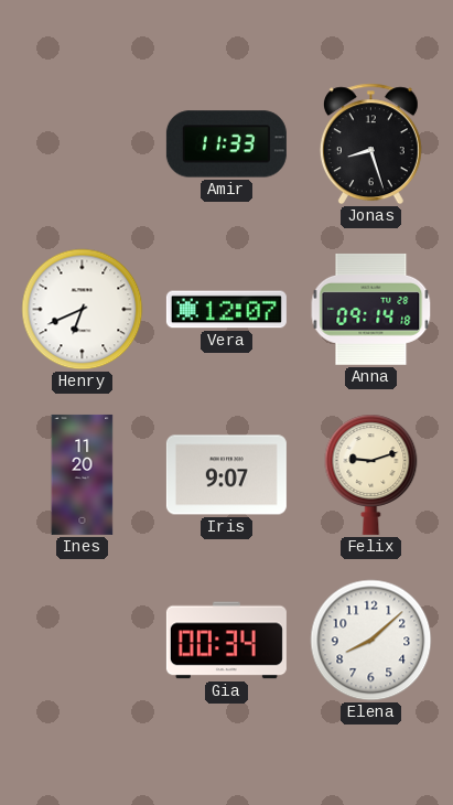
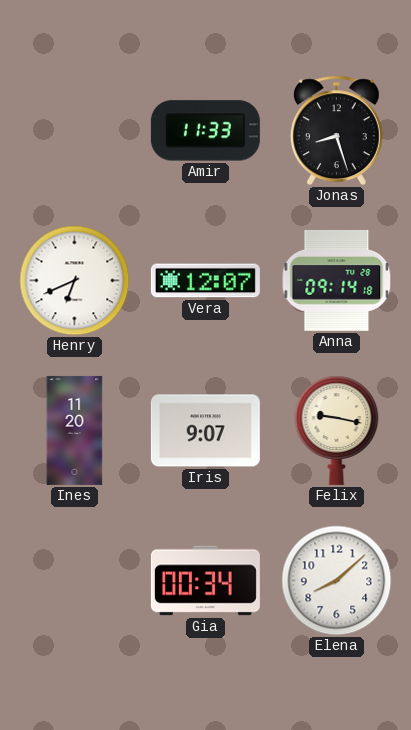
Felix: 9:12 -> 9:17 (337, 430)
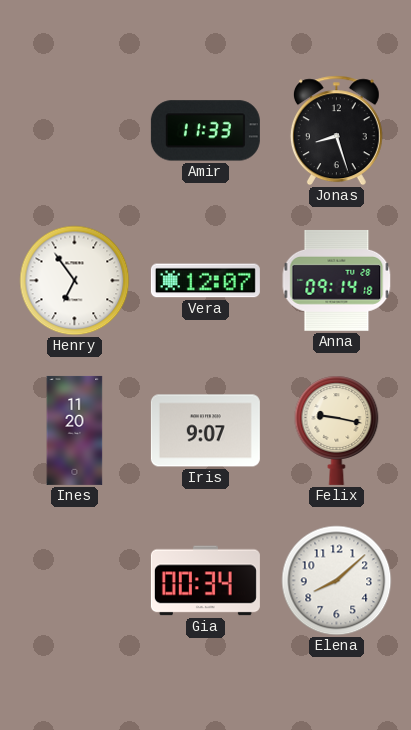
Henry: 6:41 -> 6:54 (75, 281)
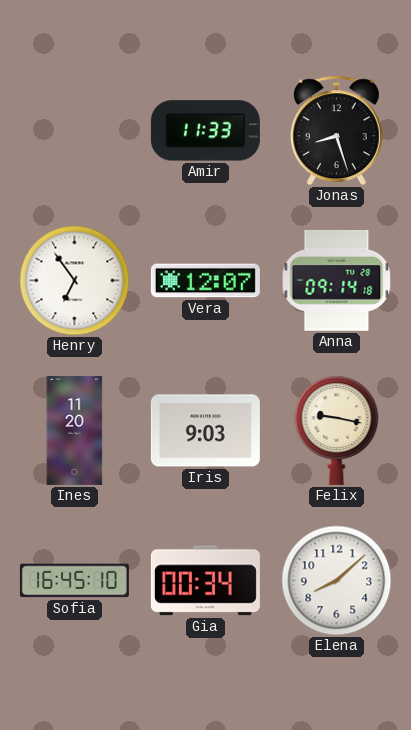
Iris: 9:07 -> 9:03 (205, 431)
Sofia: none -> 16:45 (74, 581)
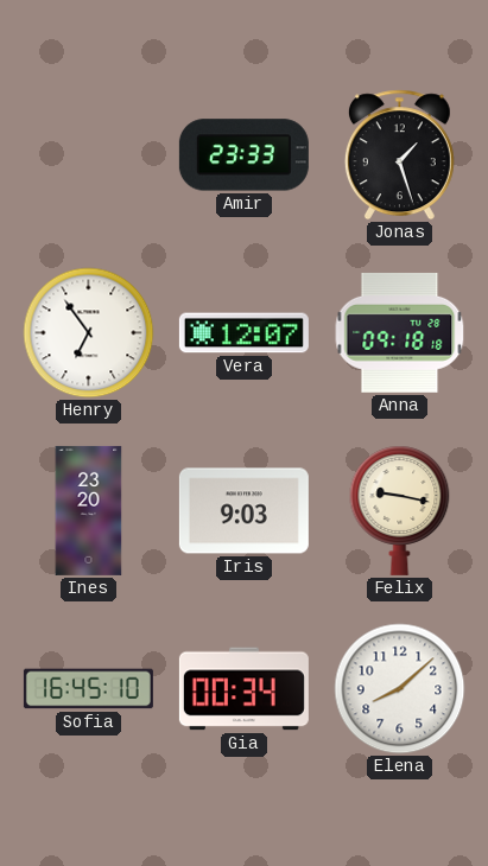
Amir: 11:33 -> 23:33 (243, 155)
Jonas: 8:27 -> 1:27 (399, 155)
Anna: 09:14 -> 09:18 (400, 332)
Ines: 11:20 -> 23:20 (89, 510)
